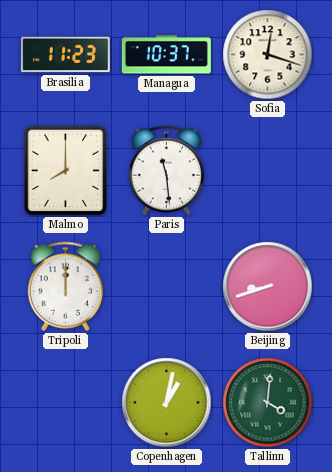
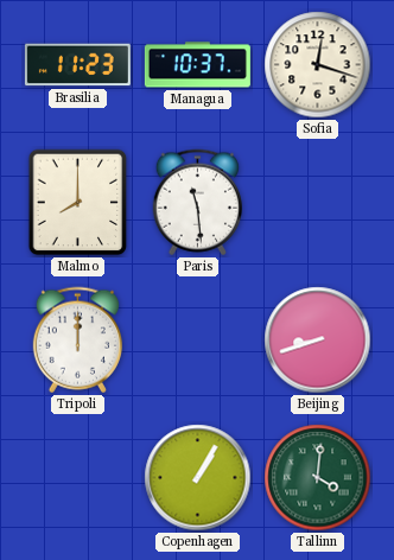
Copenhagen: 1:02 -> 1:05 (198, 478)
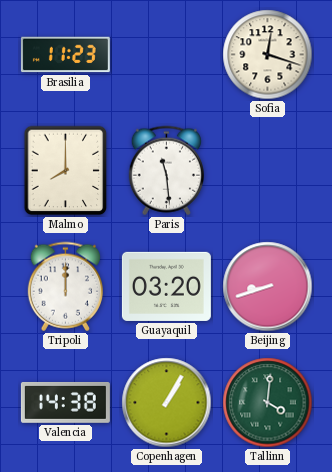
Managua: 10:37 -> none (197, 65)
Guayaquil: none -> 03:20 (166, 286)
Valencia: none -> 14:38 (65, 402)
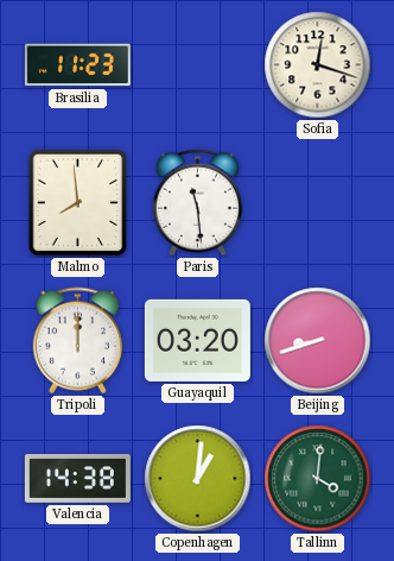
Malmo: 8:00 -> 7:59 (78, 203)
Copenhagen: 1:05 -> 1:01 (198, 479)
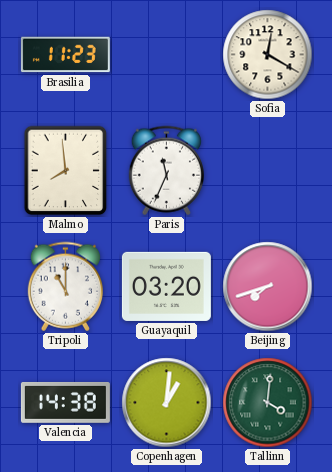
Sofia: 12:18 -> 12:20 (268, 55)
Paris: 11:29 -> 11:34 (166, 171)
Tripoli: 12:00 -> 11:00 (65, 287)
Beijing: 8:42 -> 7:42 (268, 287)
